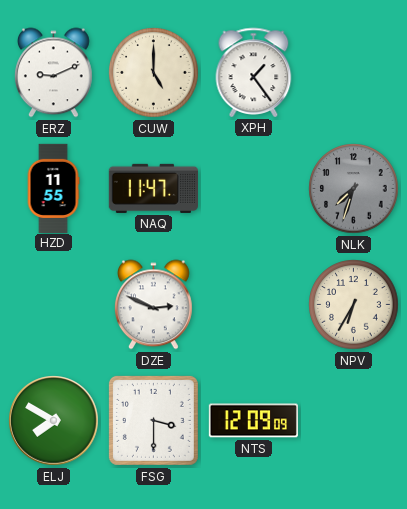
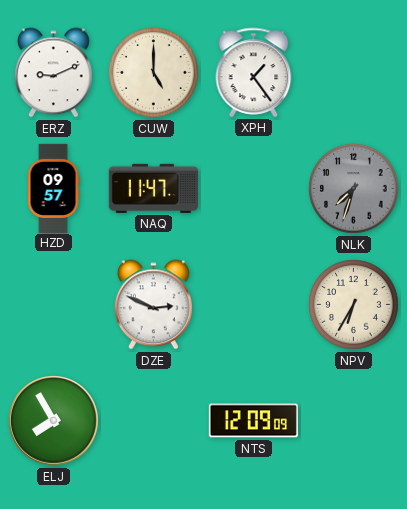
HZD: 11:55 -> 09:57 (53, 188)
ELJ: 7:50 -> 7:55 (54, 421)
FSG: 3:30 -> none (153, 420)
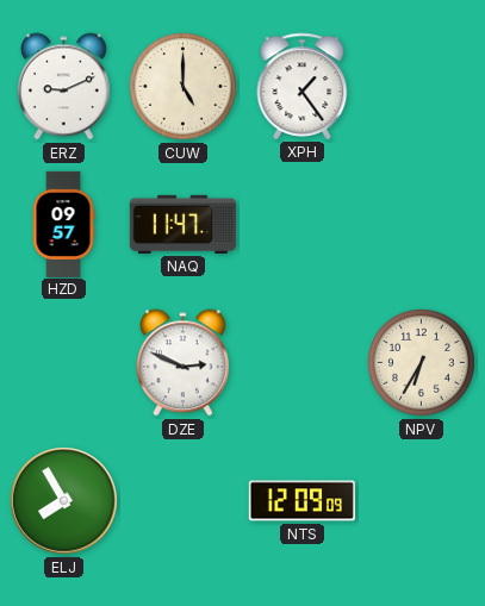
NLK: 7:33 -> none (354, 189)
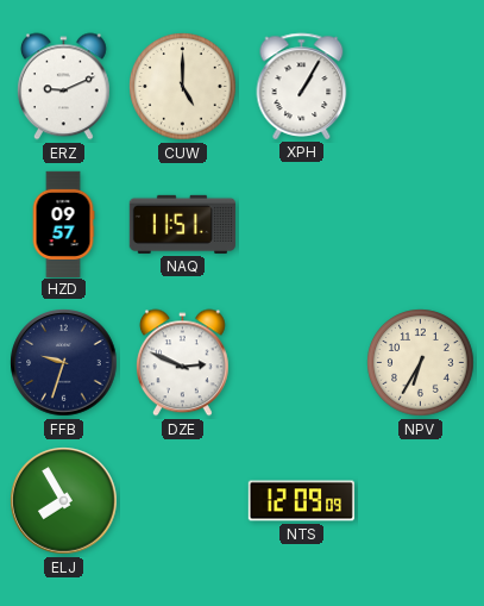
XPH: 1:24 -> 1:05 (302, 86)
NAQ: 11:47 -> 11:51 (182, 224)
FFB: none -> 9:33 (64, 363)
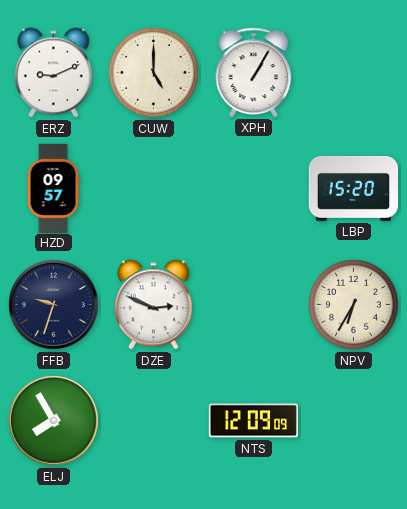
NAQ: 11:51 -> none (182, 224)
LBP: none -> 15:20 (353, 188)
